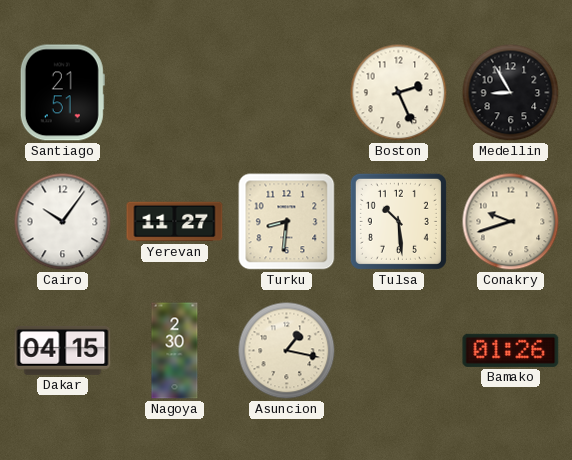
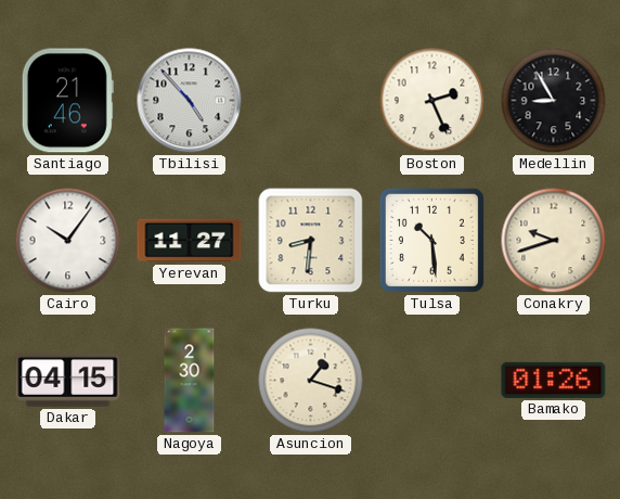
Santiago: 21:51 -> 21:46 (67, 101)
Tbilisi: none -> 4:53 (190, 101)
Asuncion: 1:17 -> 1:18 (311, 381)
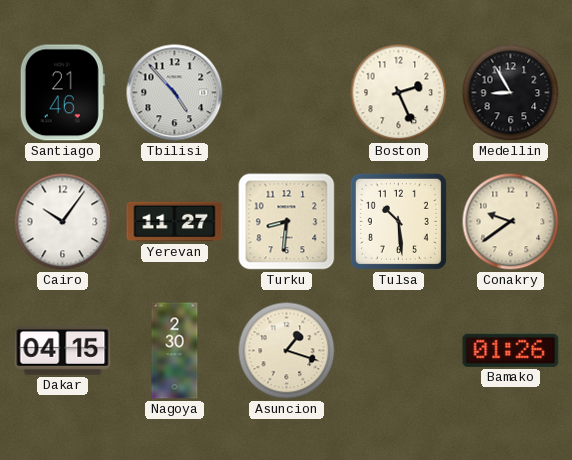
Conakry: 9:42 -> 9:39 (511, 222)
